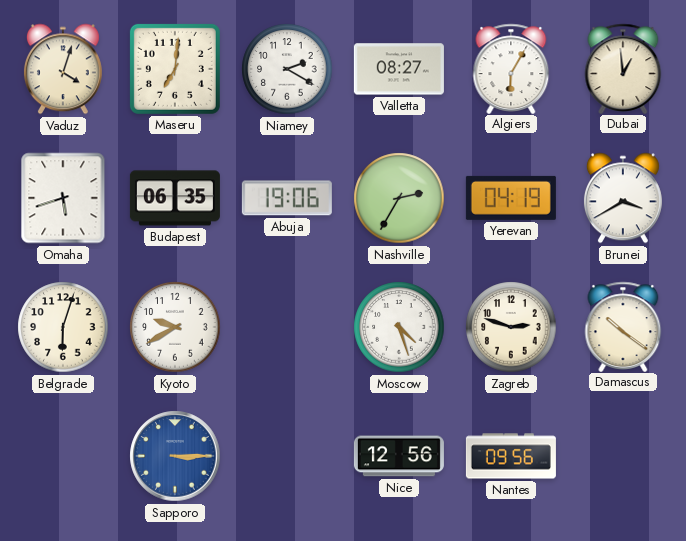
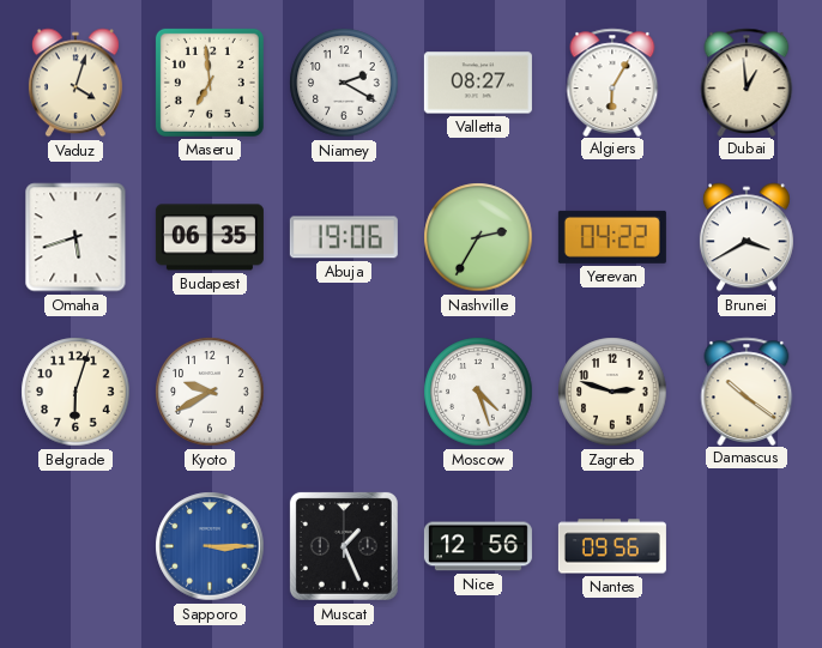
Maseru: 7:01 -> 6:59 (210, 83)
Yerevan: 04:19 -> 04:22 (612, 237)
Muscat: none -> 1:26 (344, 546)
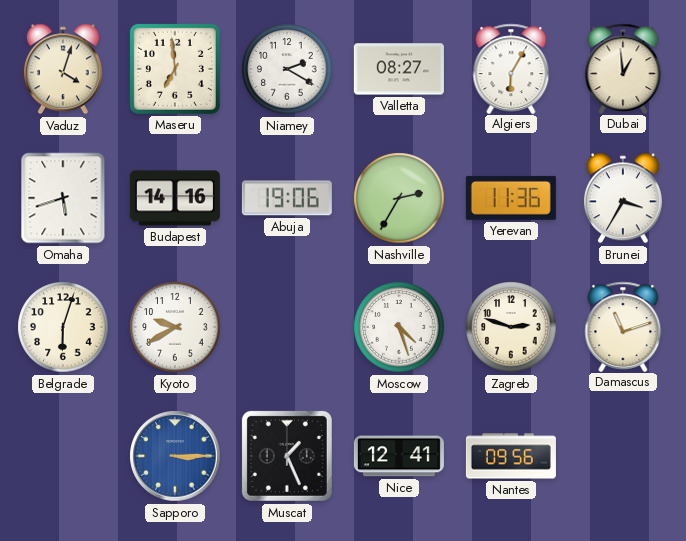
Budapest: 06:35 -> 14:16 (175, 198)
Yerevan: 04:22 -> 11:36 (511, 198)
Brunei: 3:40 -> 3:35 (623, 198)
Damascus: 10:21 -> 11:12 (623, 326)
Nice: 12:56 -> 12:41 (399, 456)
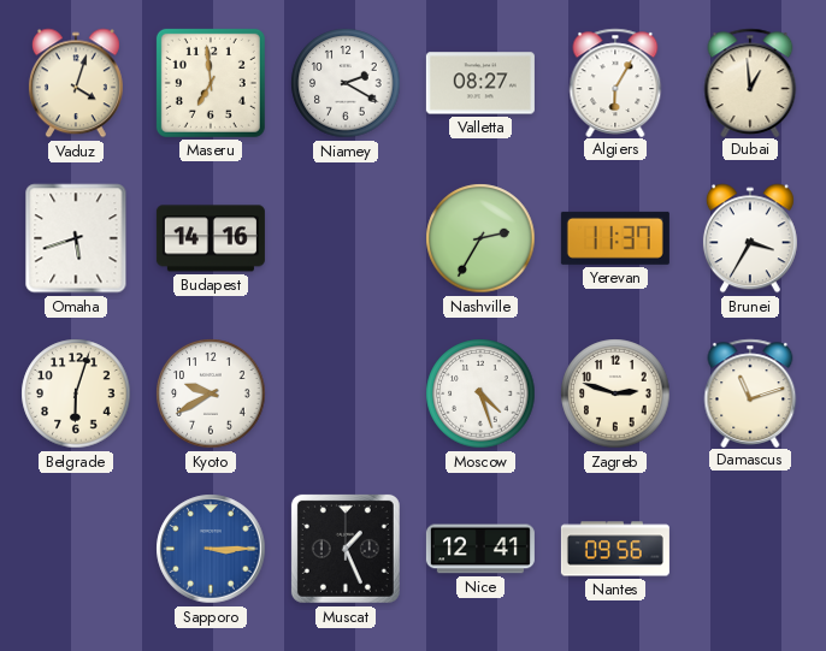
Abuja: 19:06 -> none (287, 198)
Yerevan: 11:36 -> 11:37 (615, 238)
